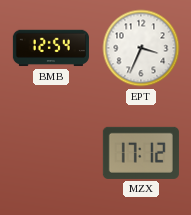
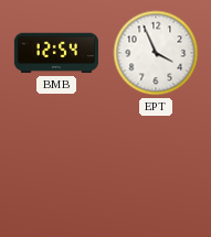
EPT: 3:34 -> 3:56 (156, 53)
MZX: 17:12 -> none (141, 153)
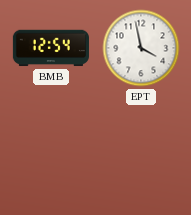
EPT: 3:56 -> 3:58 (141, 48)
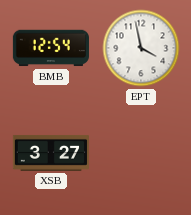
XSB: none -> 3:27 (51, 153)
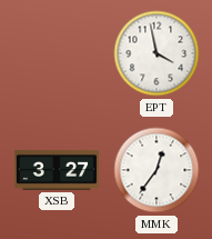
BMB: 12:54 -> none (51, 48)
MMK: none -> 12:36 (157, 170)
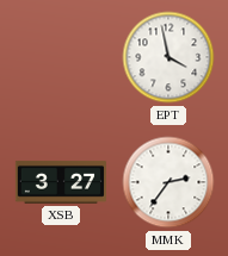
MMK: 12:36 -> 2:36 (168, 182)
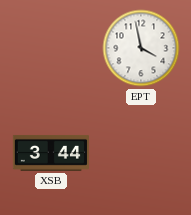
XSB: 3:27 -> 3:44 (51, 153)
MMK: 2:36 -> none (168, 182)
